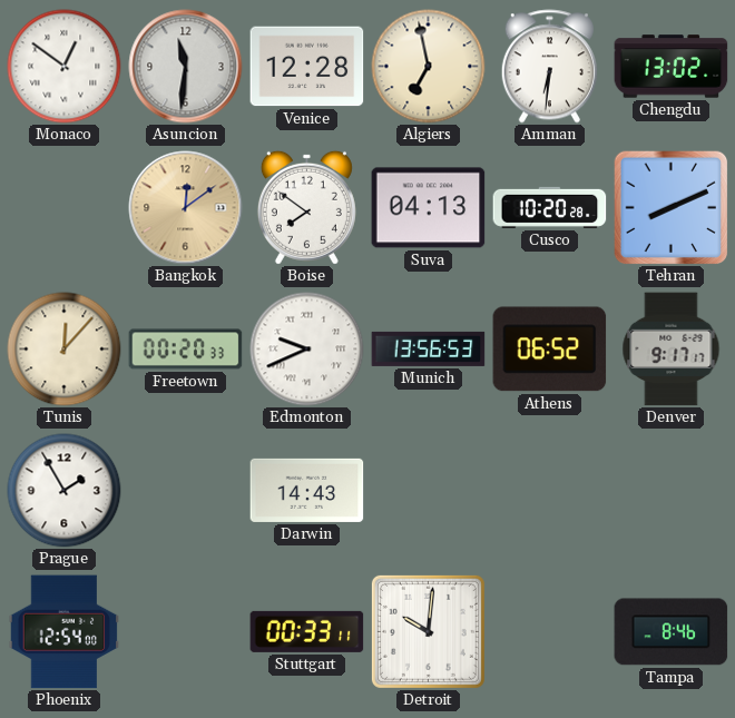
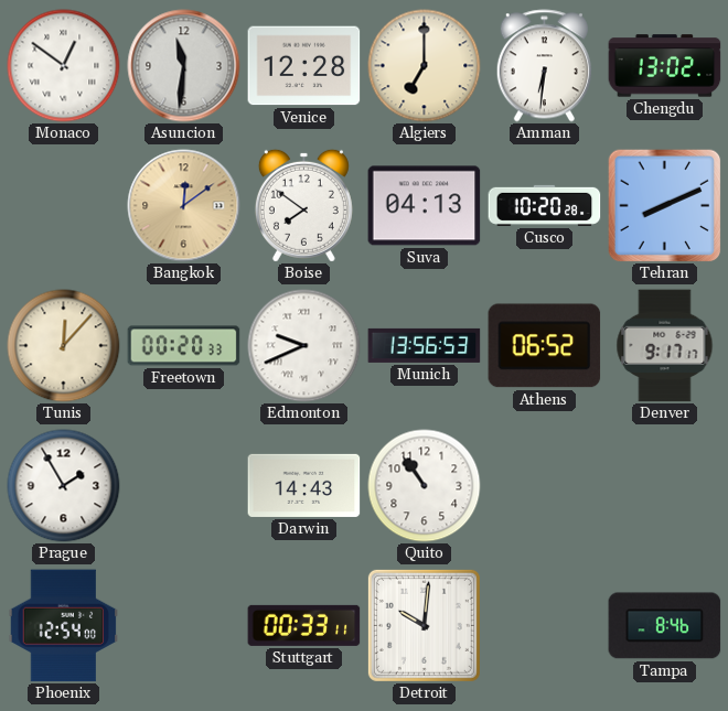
Algiers: 6:58 -> 7:00 (425, 66)
Quito: none -> 10:54 (425, 486)
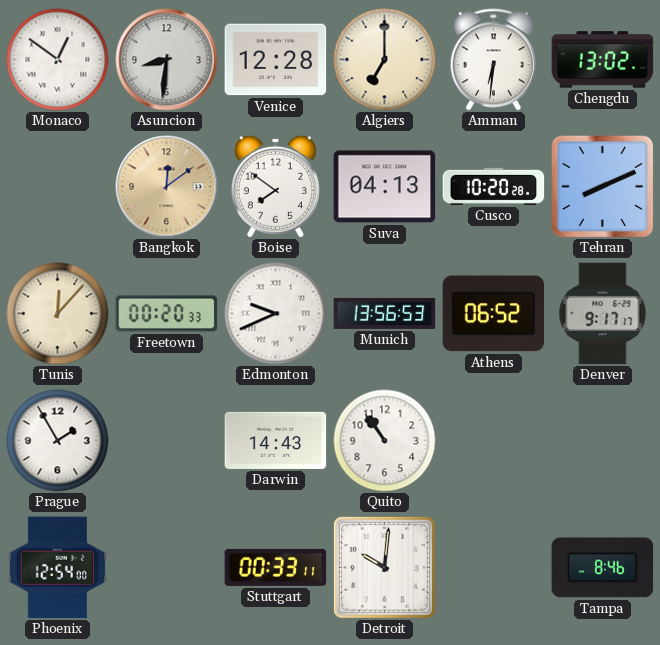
Asuncion: 11:31 -> 8:31 (167, 60)
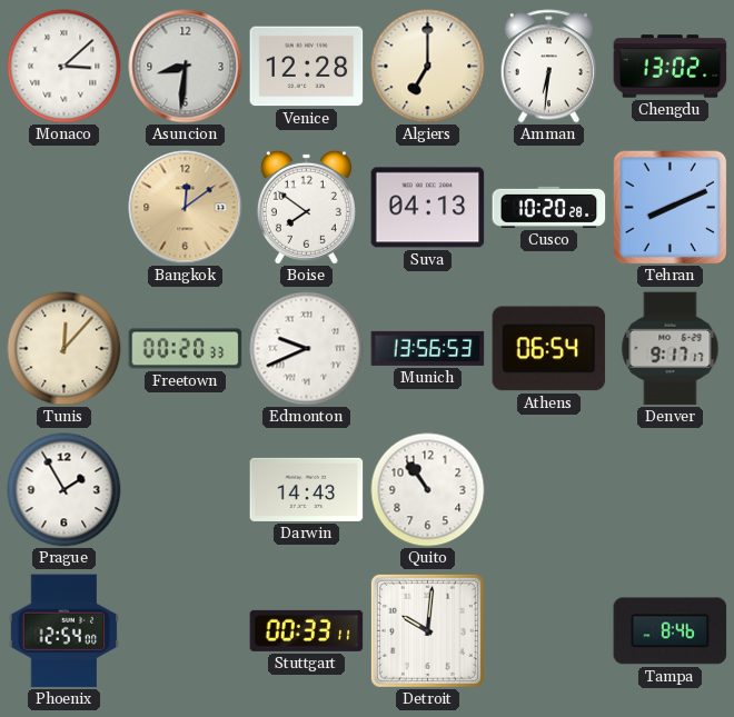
Monaco: 12:51 -> 3:08 (65, 67)
Athens: 06:52 -> 06:54 (549, 349)
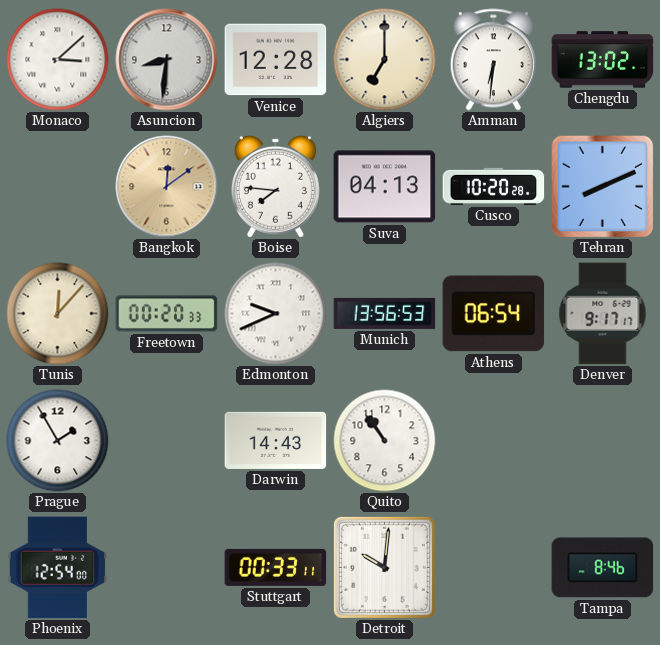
Boise: 7:51 -> 7:46 (275, 186)
